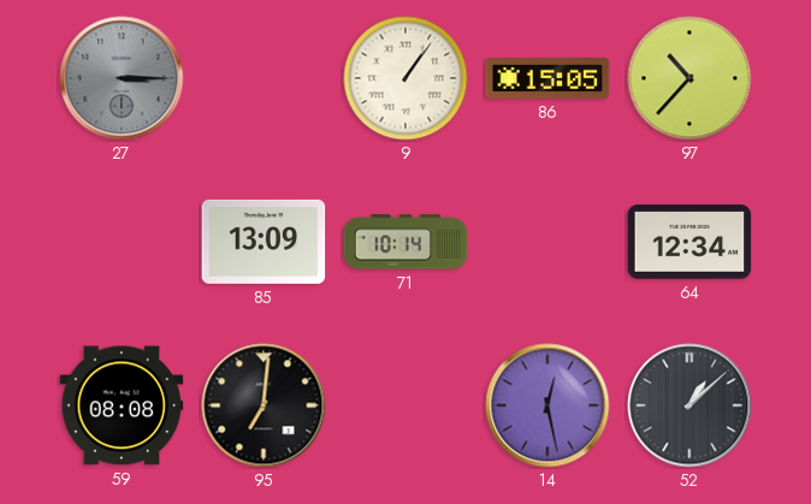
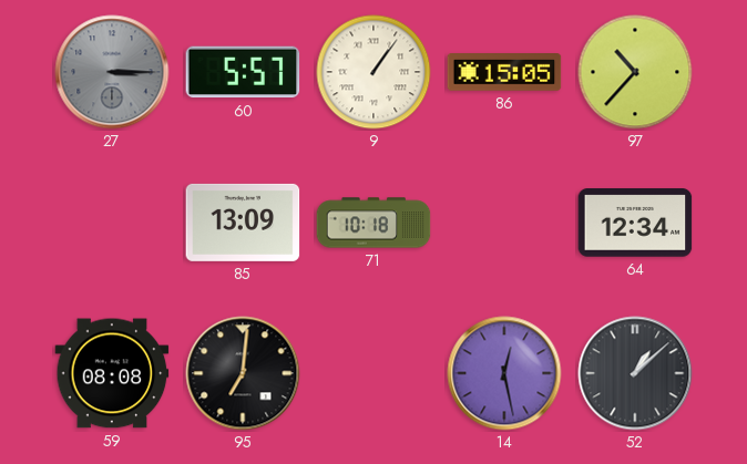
60: none -> 5:57 (243, 72)
71: 10:14 -> 10:18 (373, 223)
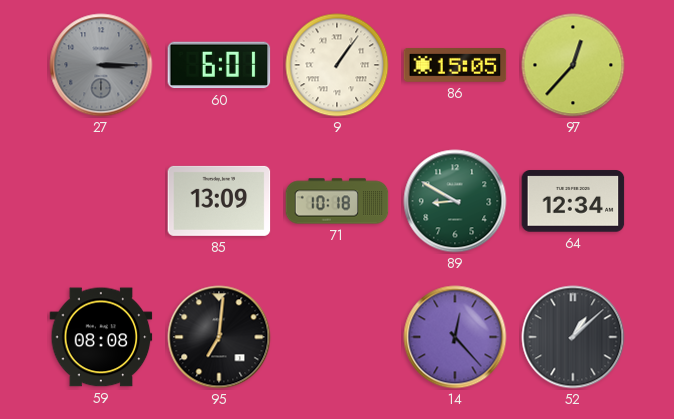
60: 5:57 -> 6:01 (219, 65)
97: 10:37 -> 12:37 (573, 65)
89: none -> 8:50 (455, 201)
14: 12:28 -> 12:23 (455, 337)
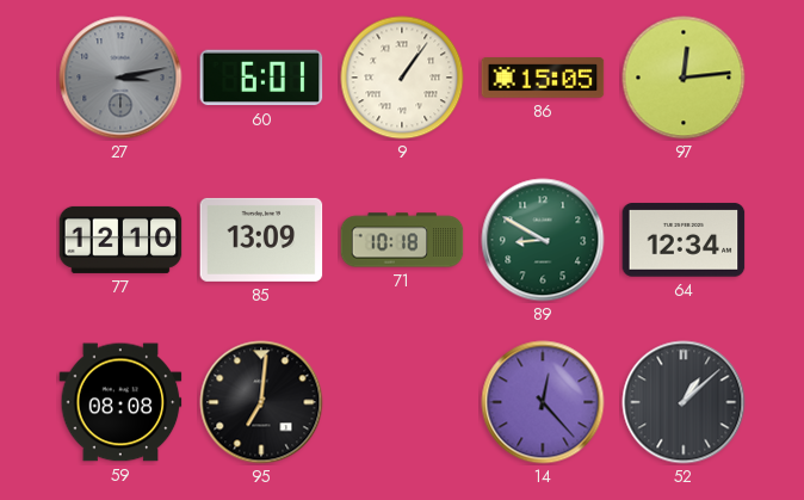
27: 3:15 -> 3:13 (120, 78)
97: 12:37 -> 12:14 (684, 78)
77: none -> 12:10 (120, 240)
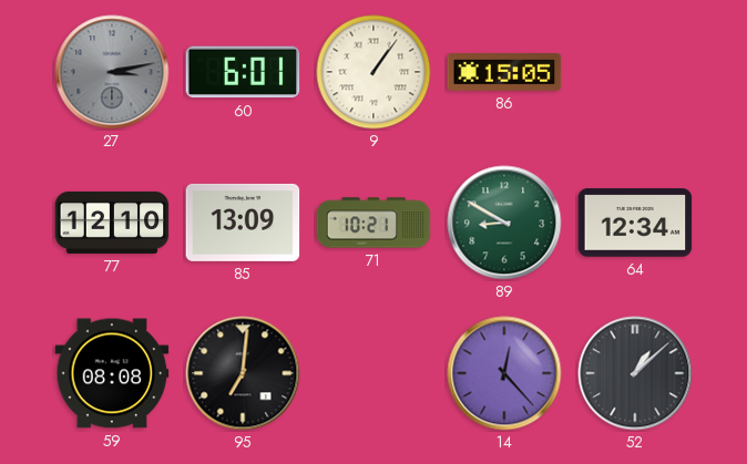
97: 12:14 -> none (684, 78)
71: 10:18 -> 10:21 (373, 223)
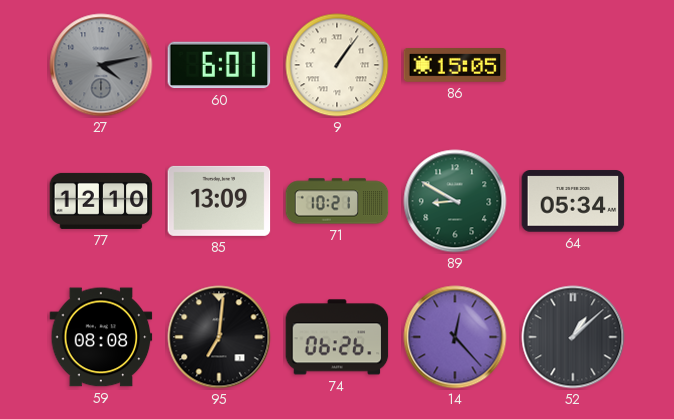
27: 3:13 -> 4:13 (101, 65)
64: 12:34 -> 05:34 (573, 201)
74: none -> 06:26 (337, 337)
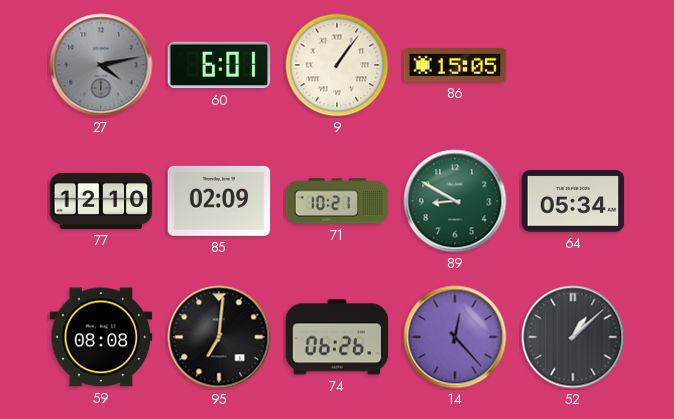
85: 13:09 -> 02:09 (219, 201)
